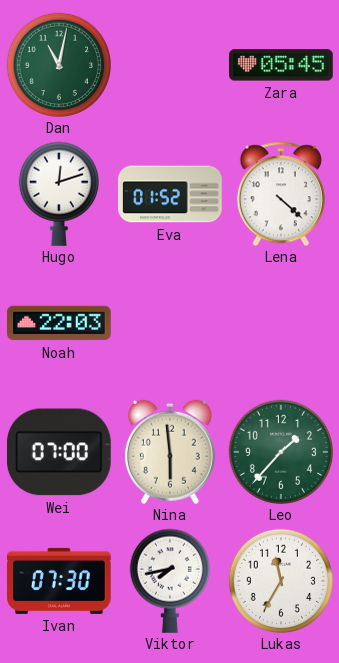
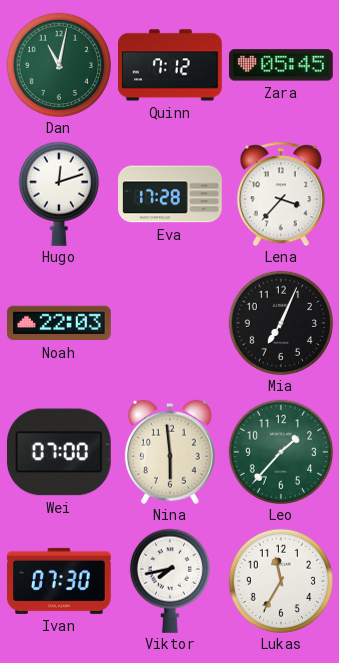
Quinn: none -> 7:12 (171, 65)
Eva: 01:52 -> 17:28 (170, 194)
Lena: 4:22 -> 3:37 (281, 194)
Mia: none -> 7:04 (280, 322)
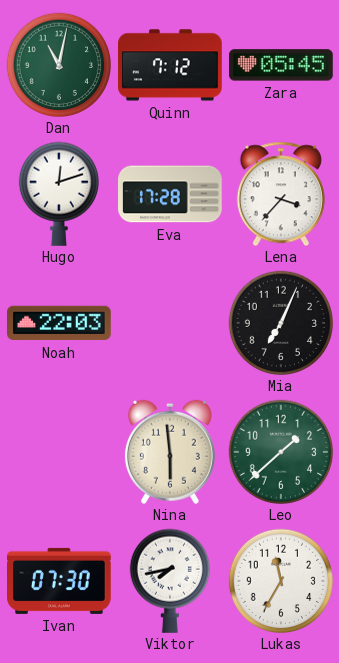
Wei: 07:00 -> none (59, 452)
Leo: 1:37 -> 1:38 (280, 451)
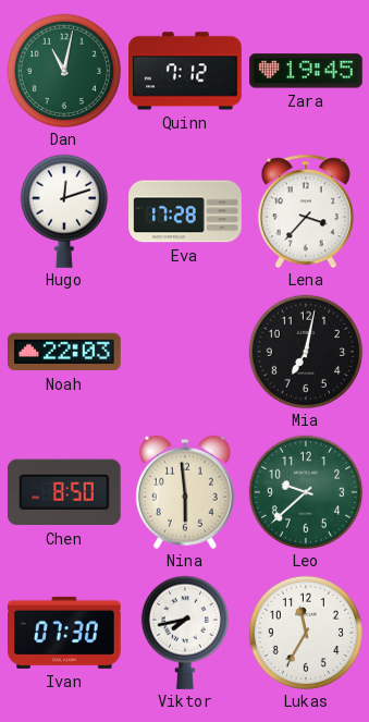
Zara: 05:45 -> 19:45 (307, 71)
Mia: 7:04 -> 7:02 (305, 351)
Chen: none -> 8:50 (64, 492)
Leo: 1:38 -> 9:38 (305, 491)
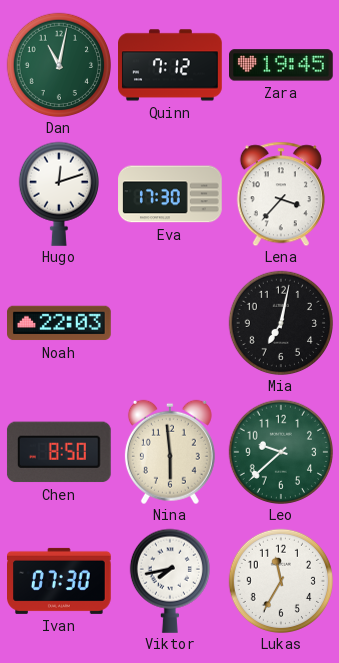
Eva: 17:28 -> 17:30 (170, 194)
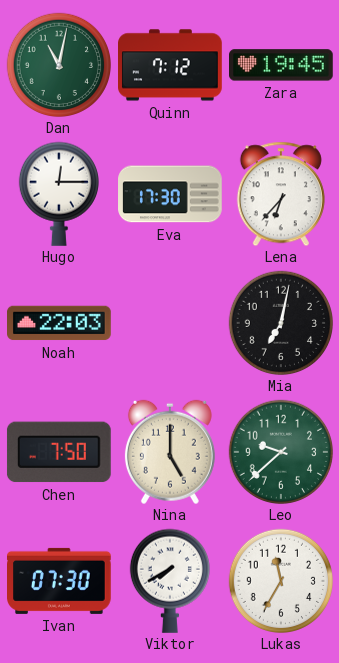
Hugo: 12:12 -> 12:15 (59, 194)
Lena: 3:37 -> 6:37 (281, 194)
Chen: 8:50 -> 7:50 (59, 452)
Nina: 5:59 -> 5:00 (170, 452)
Viktor: 7:43 -> 7:40 (170, 581)
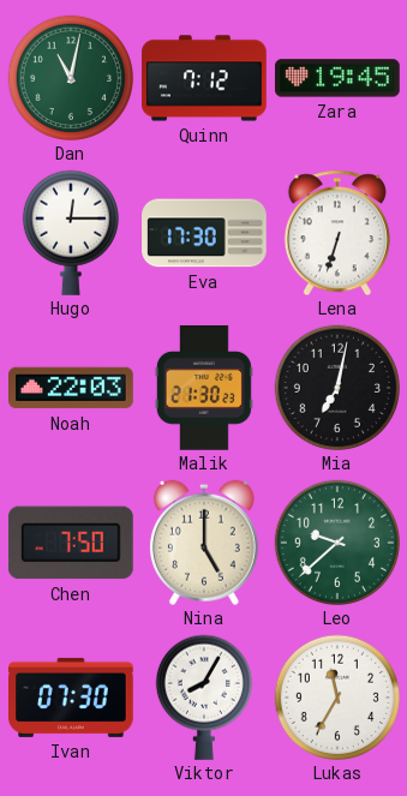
Lena: 6:37 -> 6:33 (337, 233)
Malik: none -> 21:30 (204, 389)
Viktor: 7:40 -> 8:05 (204, 698)
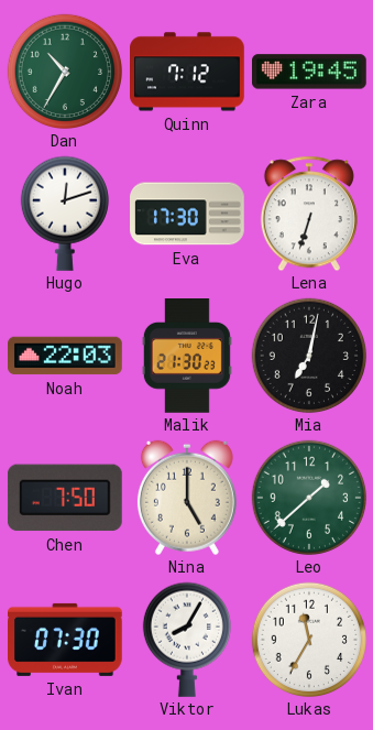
Dan: 11:02 -> 10:35 (64, 70)
Hugo: 12:15 -> 12:12 (65, 214)
Leo: 9:38 -> 1:38 (308, 497)
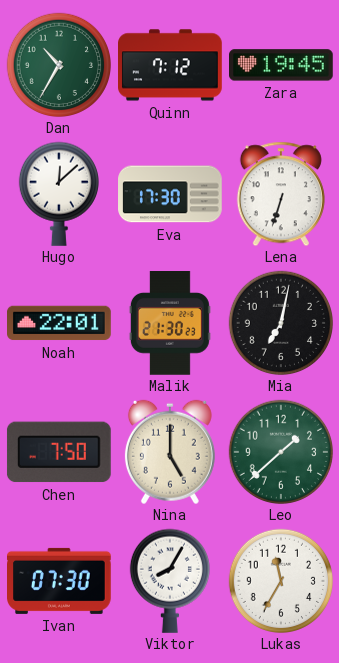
Hugo: 12:12 -> 12:08 (59, 194)
Noah: 22:03 -> 22:01 (60, 323)
